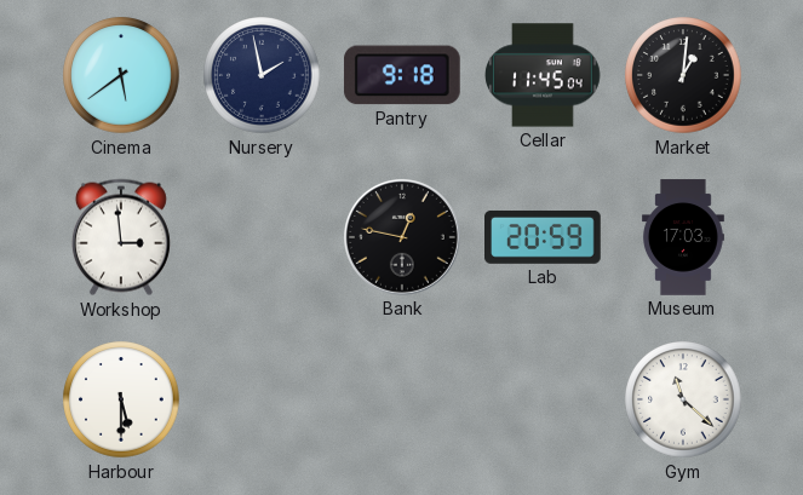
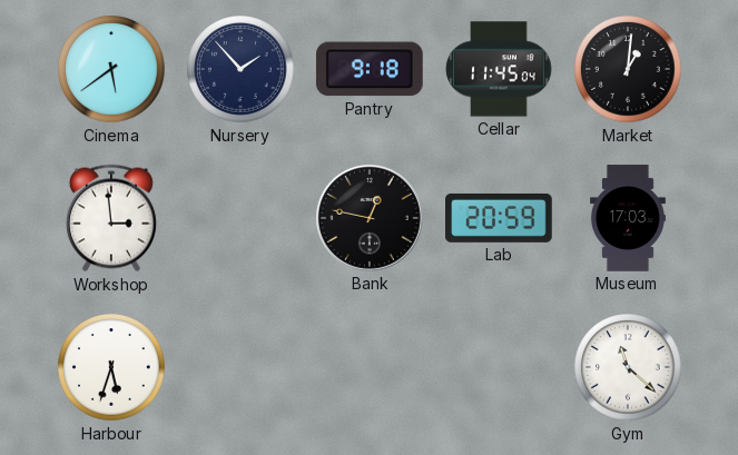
Nursery: 1:58 -> 1:53 (240, 69)
Harbour: 5:30 -> 5:33 (111, 367)
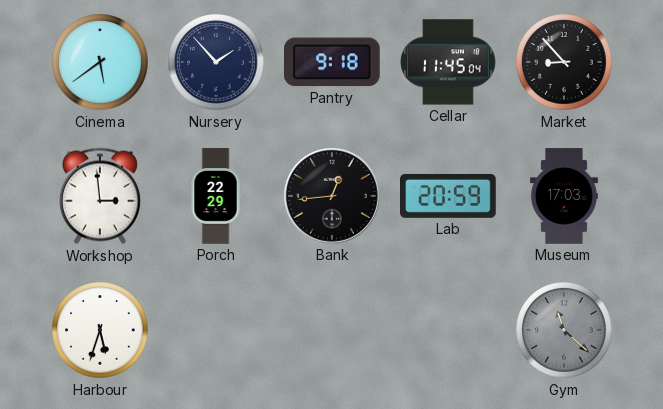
Market: 1:01 -> 8:53 (564, 62)
Porch: none -> 22:29 (216, 196)
Bank: 12:47 -> 12:44 (332, 196)
Gym dial: white -> grey (564, 330)
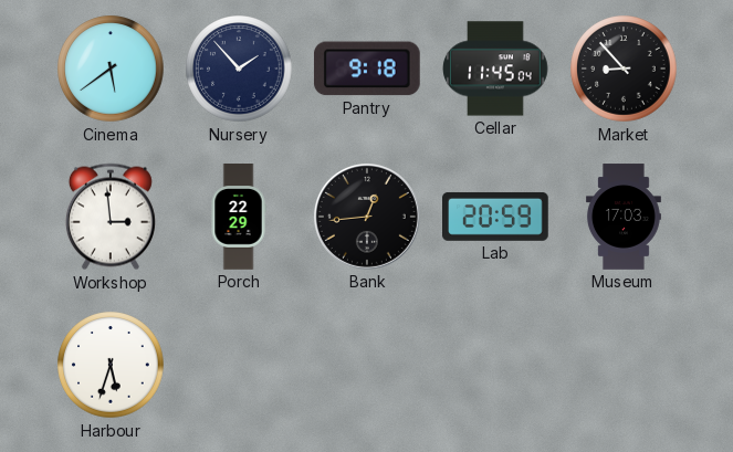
Gym: 11:22 -> none (564, 330)
